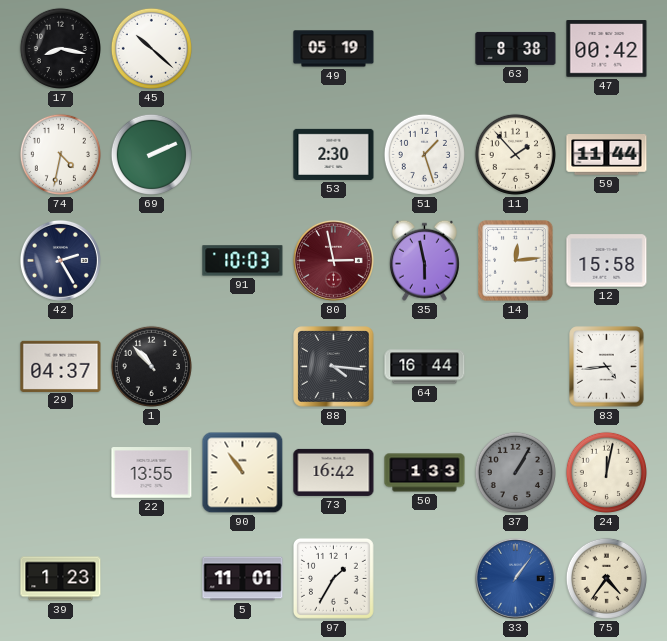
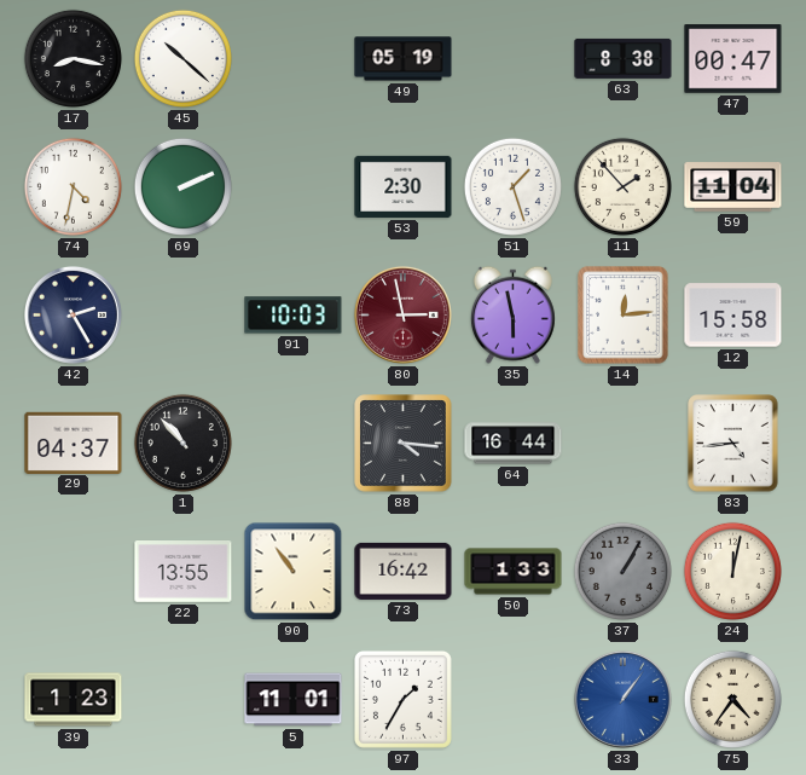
47: 00:42 -> 00:47 (733, 59)
59: 11:44 -> 11:04 (733, 187)
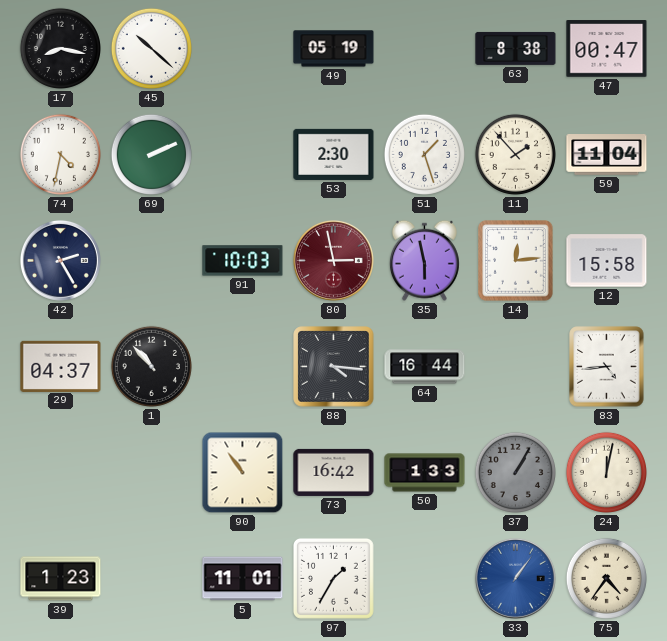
22: 13:55 -> none (184, 572)
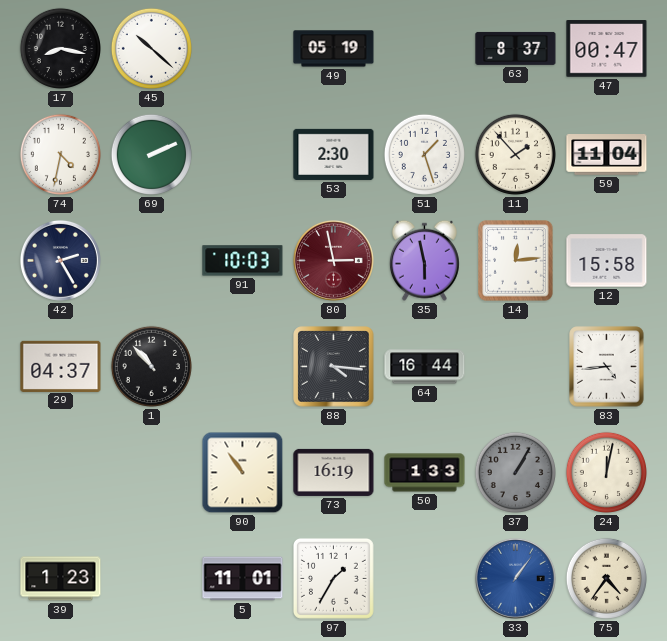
63: 8:38 -> 8:37 (516, 48)
73: 16:42 -> 16:19 (334, 472)
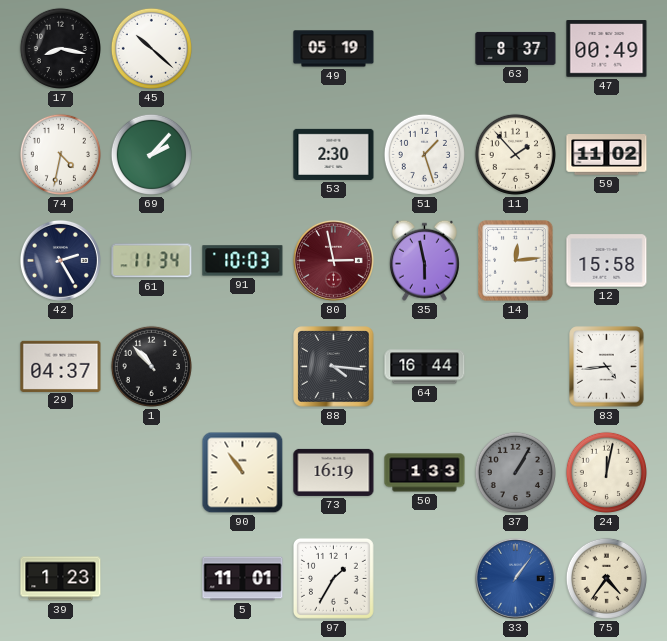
47: 00:47 -> 00:49 (607, 49)
69: 2:11 -> 2:07 (151, 154)
59: 11:04 -> 11:02 (607, 155)
61: none -> 11:34 (152, 261)
